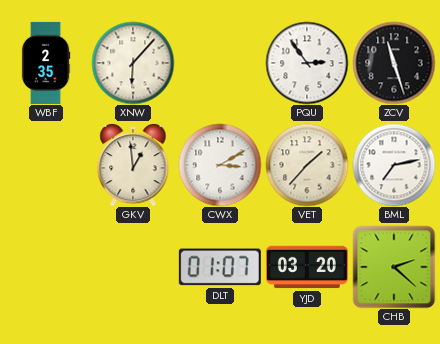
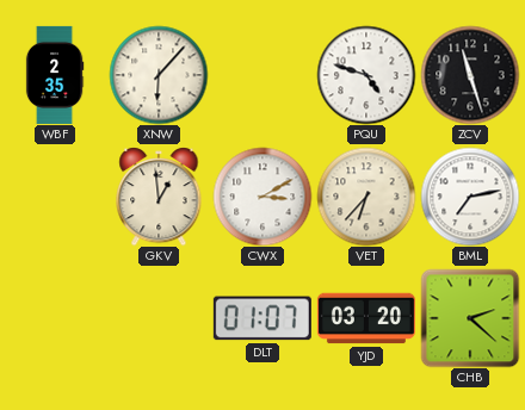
PQU: 2:54 -> 4:48 (366, 75)
VET: 1:37 -> 6:37 (366, 197)
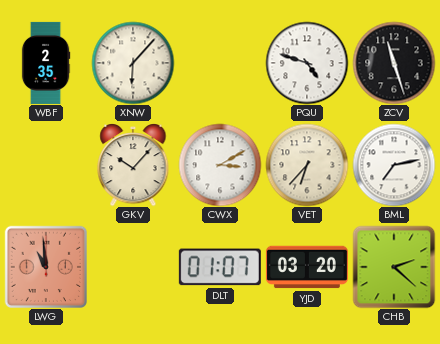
GKV: 12:59 -> 10:07 (133, 165)
LWG: none -> 10:59 (45, 266)
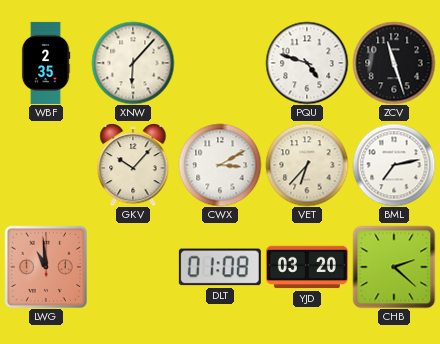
DLT: 01:07 -> 01:08 (220, 267)
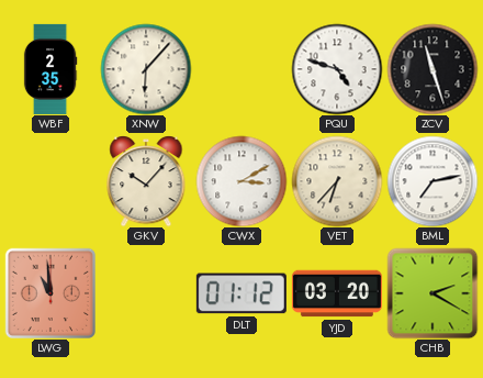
DLT: 01:08 -> 01:12 (241, 293)
CHB: 2:22 -> 2:20 (433, 293)
